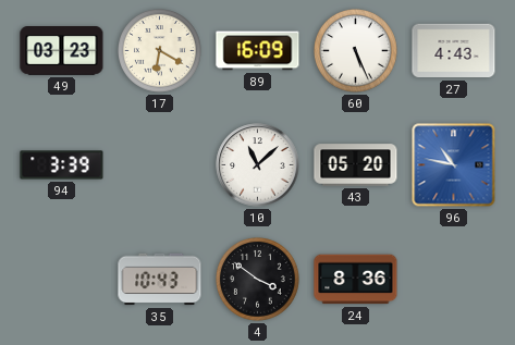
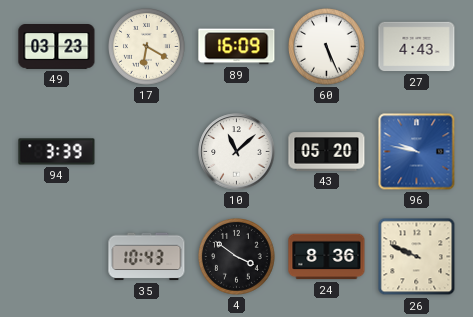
96: 10:47 -> 9:47 (417, 152)
26: none -> 9:49 (417, 257)
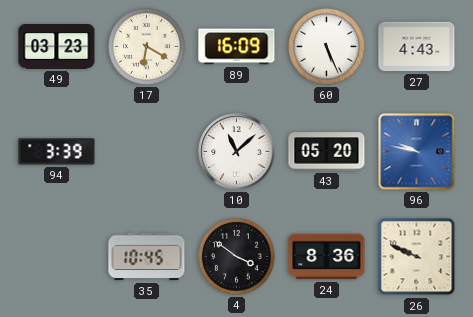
35: 10:43 -> 10:45 (147, 257)
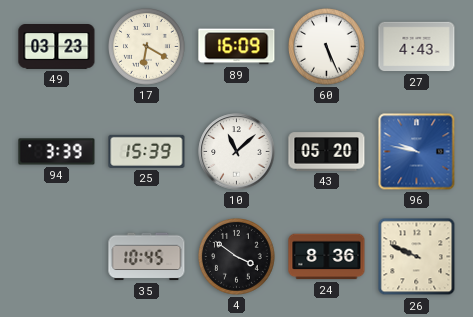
25: none -> 15:39 (147, 151)
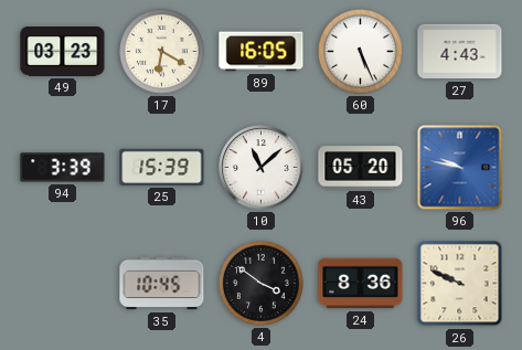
89: 16:09 -> 16:05 (262, 52)
